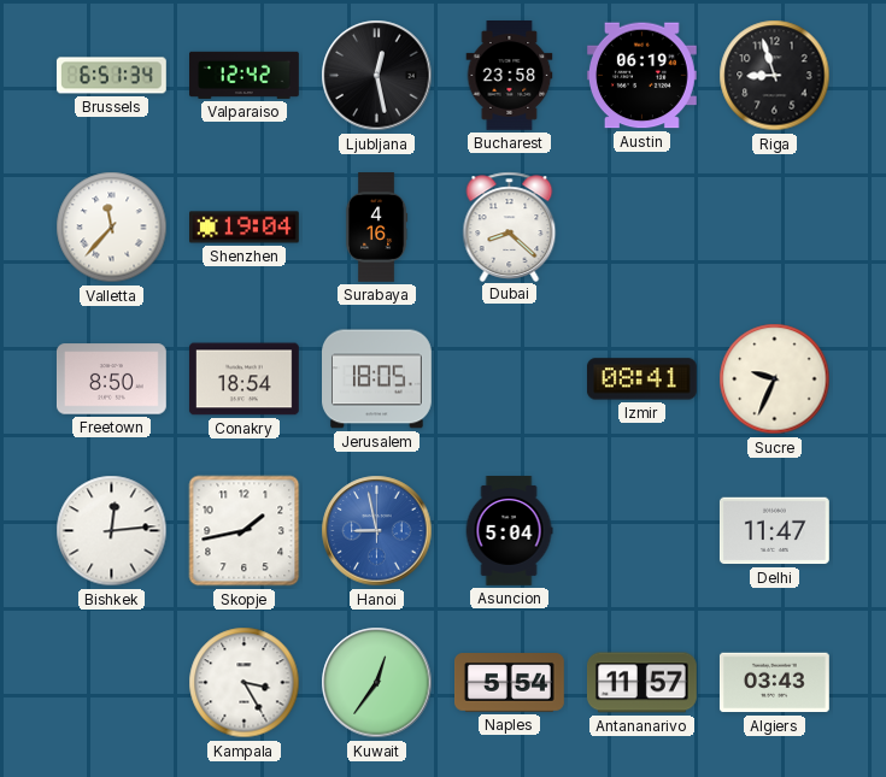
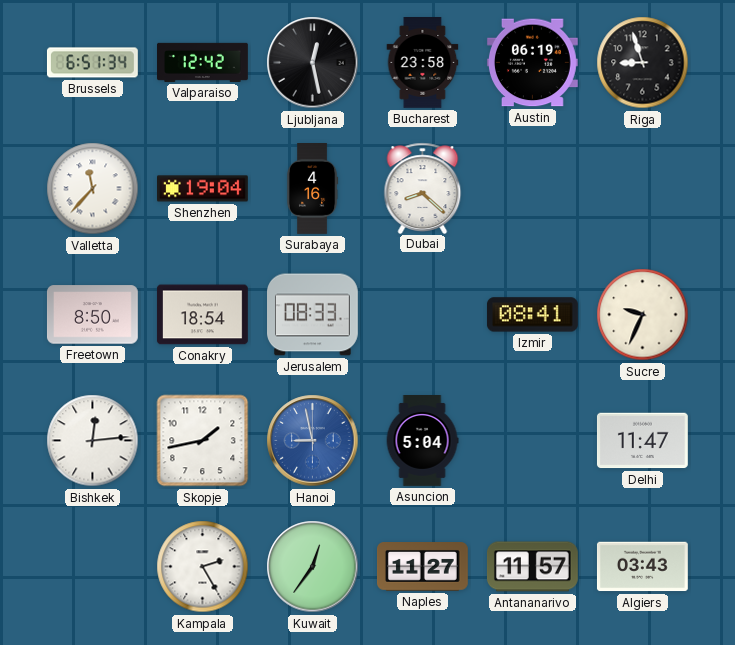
Jerusalem: 18:05 -> 08:33 (313, 315)
Kampala: 3:25 -> 2:25 (203, 567)
Naples: 5:54 -> 11:27 (423, 567)
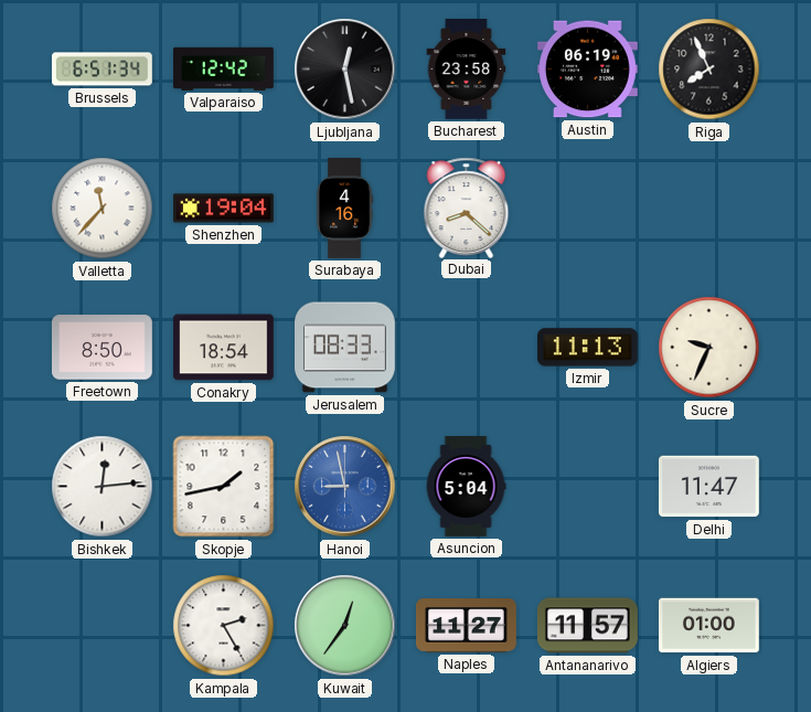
Riga: 8:57 -> 7:56 (709, 70)
Izmir: 08:41 -> 11:13 (587, 348)
Algiers: 03:43 -> 01:00 (709, 626)
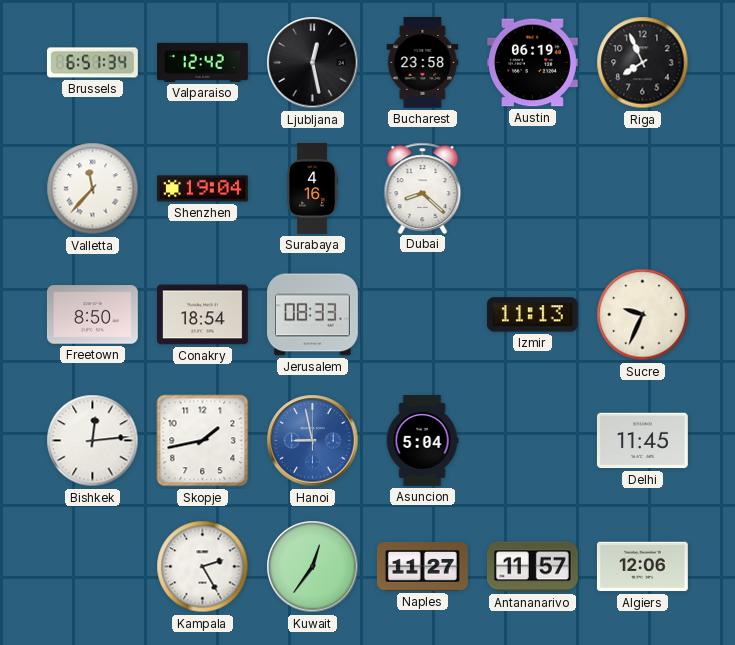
Delhi: 11:47 -> 11:45 (642, 441)
Algiers: 01:00 -> 12:06 (643, 567)
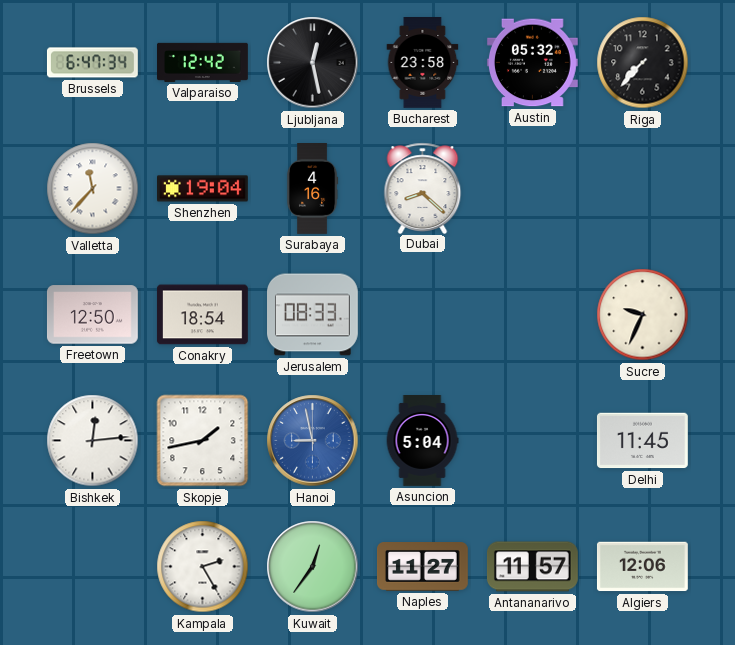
Brussels: 6:51 -> 6:47 (92, 63)
Austin: 06:19 -> 05:32 (532, 63)
Riga: 7:56 -> 7:37 (643, 63)
Freetown: 8:50 -> 12:50 (92, 315)
Izmir: 11:13 -> none (532, 315)
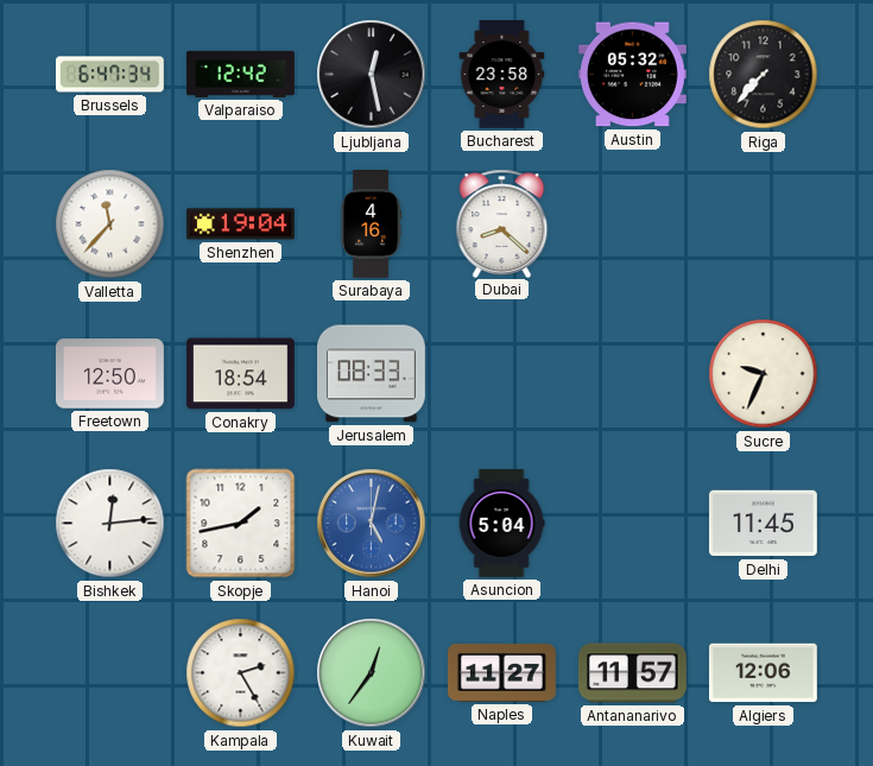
Hanoi: 8:58 -> 5:02 (372, 524)
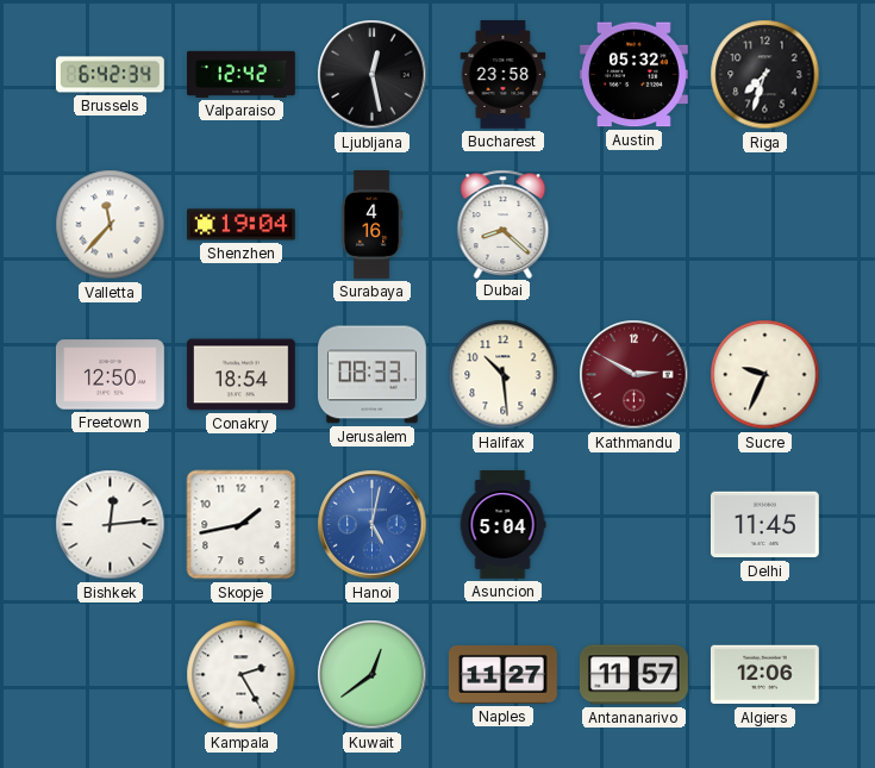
Brussels: 6:47 -> 6:42 (110, 75)
Riga: 7:37 -> 7:33 (765, 75)
Halifax: none -> 10:29 (504, 375)
Kathmandu: none -> 2:50 (635, 375)
Kuwait: 12:36 -> 12:39 (373, 675)
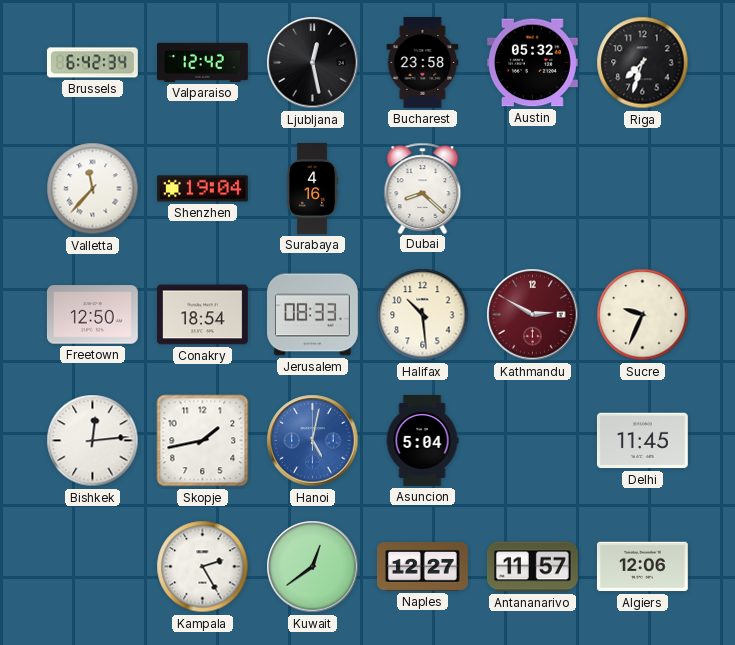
Naples: 11:27 -> 12:27 (423, 567)
